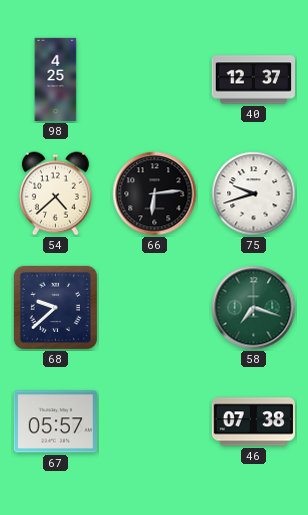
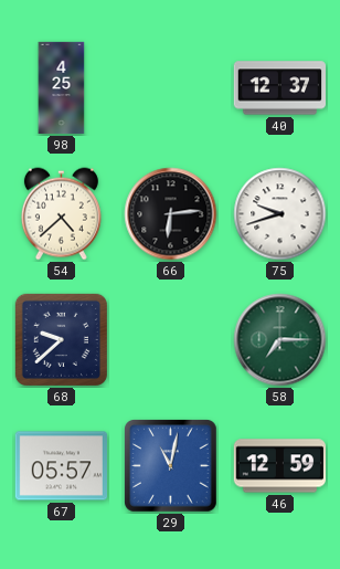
58: 7:18 -> 7:15 (280, 340)
29: none -> 11:02 (171, 466)
46: 07:38 -> 12:59 (279, 466)
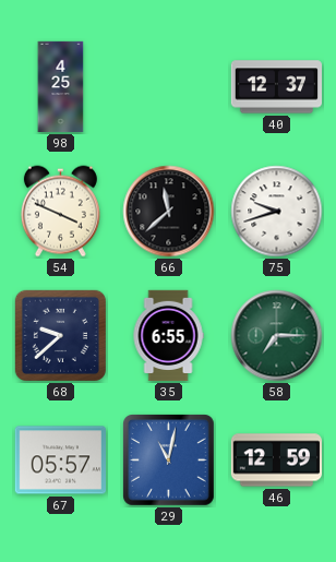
54: 4:38 -> 3:49 (60, 212)
66: 6:14 -> 11:38 (169, 212)
35: none -> 6:55 (168, 336)
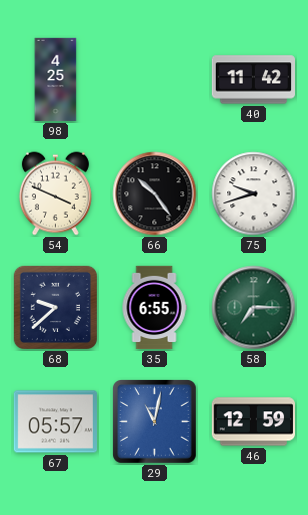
40: 12:37 -> 11:42 (253, 80)
66: 11:38 -> 10:24 (155, 194)
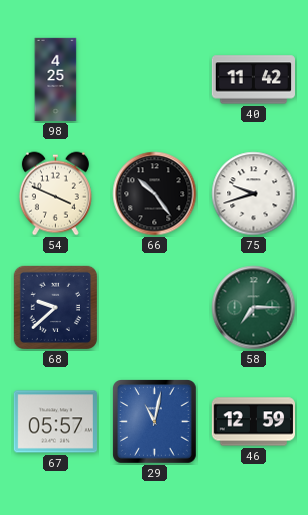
35: 6:55 -> none (154, 308)
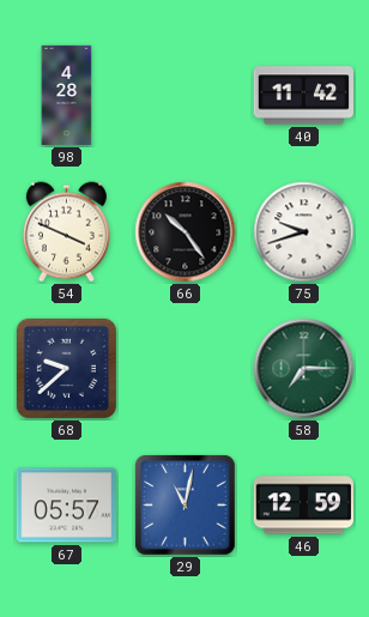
98: 4:25 -> 4:28 (67, 96)
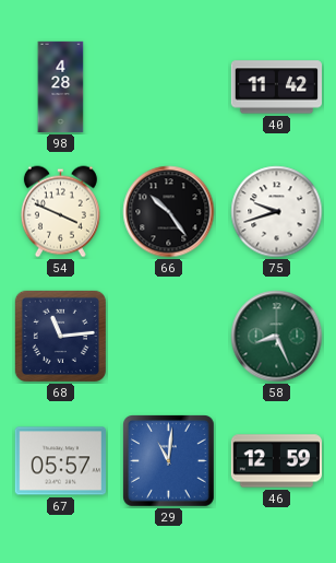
68: 9:38 -> 11:14 (60, 336)
58: 7:15 -> 8:26 (277, 337)
29: 11:02 -> 11:01 (169, 461)
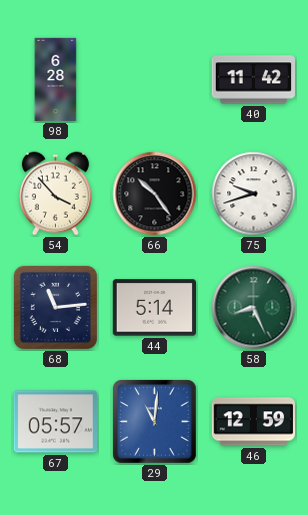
98: 4:28 -> 6:28 (56, 80)
54: 3:49 -> 3:53 (55, 194)
44: none -> 5:14 (154, 308)
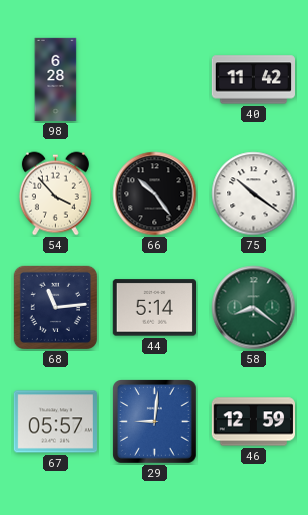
75: 9:42 -> 10:21 (254, 194)
58: 8:26 -> 8:21 (254, 308)
29: 11:01 -> 9:01 (155, 422)
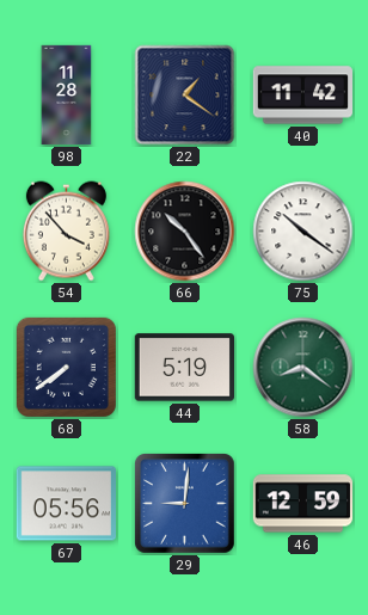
98: 6:28 -> 11:28 (67, 96)
22: none -> 1:21 (185, 96)
68: 11:14 -> 7:39 (66, 367)
44: 5:14 -> 5:19 (184, 368)
67: 05:57 -> 05:56 (66, 504)
